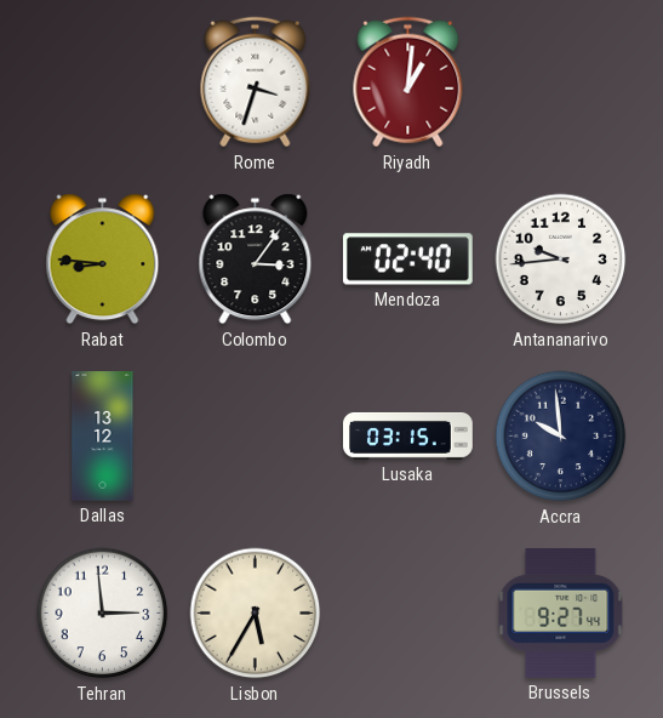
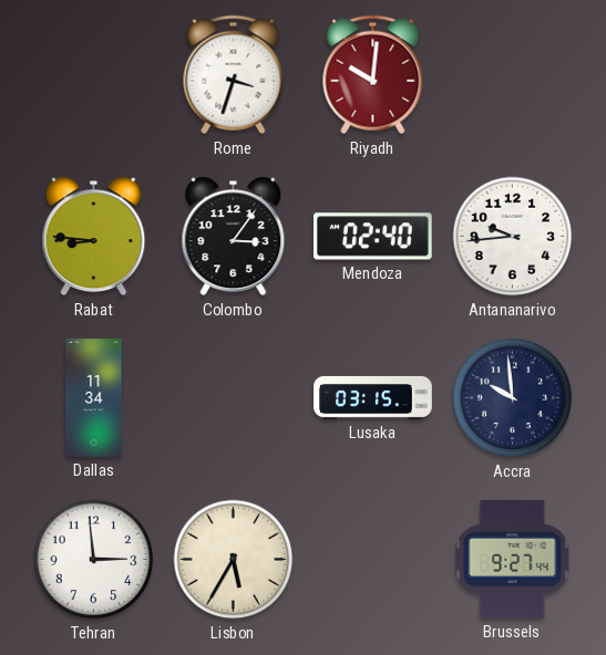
Riyadh: 1:01 -> 10:01 (373, 75)
Dallas: 13:12 -> 11:34 (94, 398)
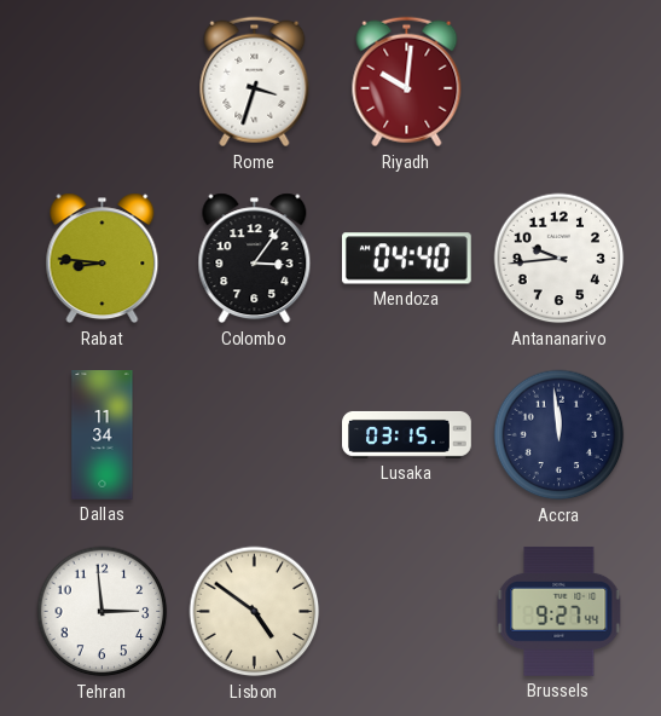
Mendoza: 02:40 -> 04:40 (406, 259)
Accra: 9:59 -> 11:59 (559, 435)
Lisbon: 5:35 -> 4:51 (255, 612)
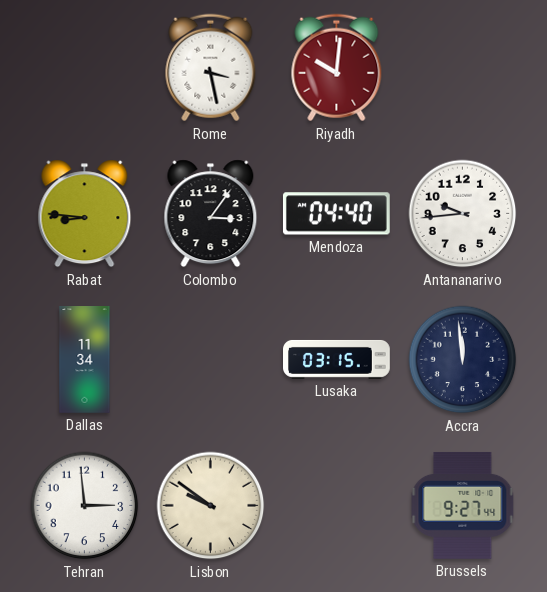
Rome: 3:33 -> 3:28 (211, 68)
Lisbon: 4:51 -> 9:51 (211, 506)
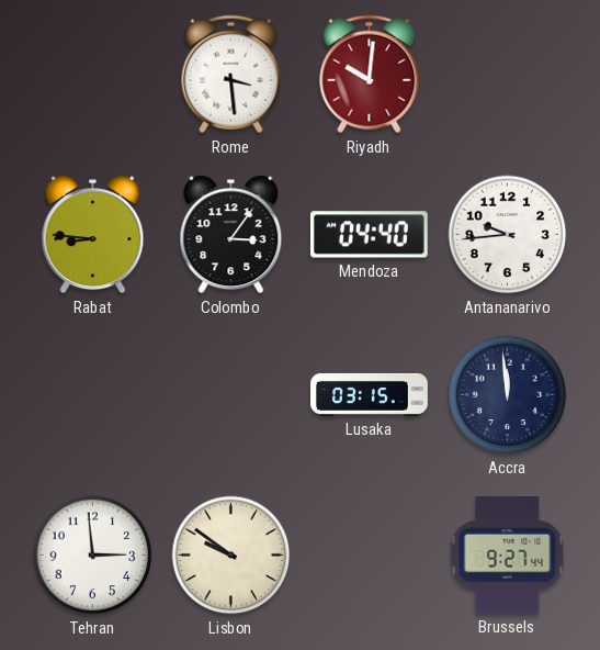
Rome: 3:28 -> 3:29 (231, 75)
Dallas: 11:34 -> none (85, 360)
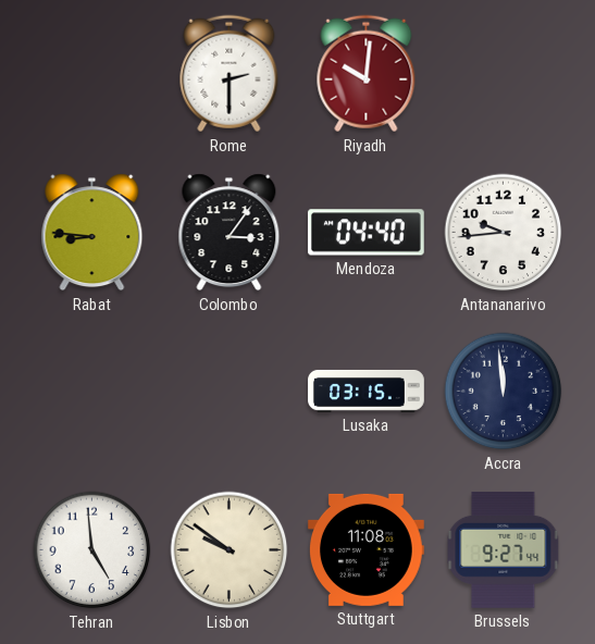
Rome: 3:29 -> 2:30 (230, 74)
Tehran: 2:59 -> 4:59 (92, 550)
Stuttgart: none -> 11:08 (365, 549)
